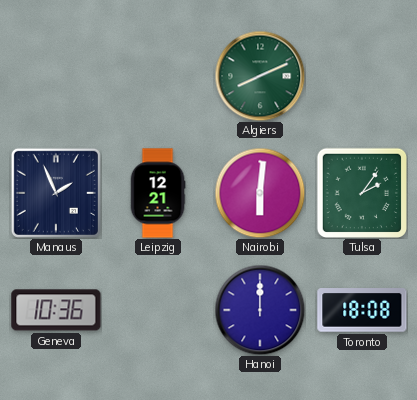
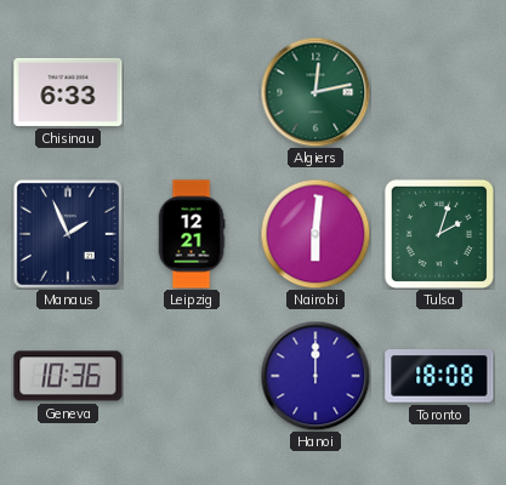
Chisinau: none -> 6:33 (68, 92)
Algiers: 8:11 -> 12:13 (315, 92)
Tulsa: 2:06 -> 2:03 (438, 233)
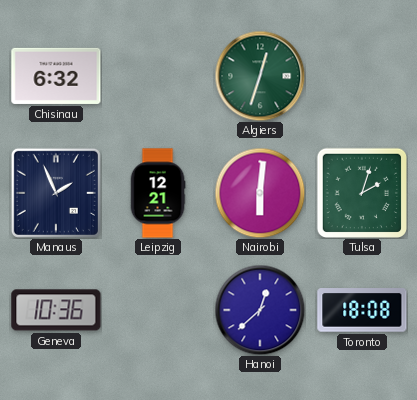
Chisinau: 6:33 -> 6:32 (56, 76)
Algiers: 12:13 -> 12:33 (260, 76)
Hanoi: 12:00 -> 12:38 (260, 310)
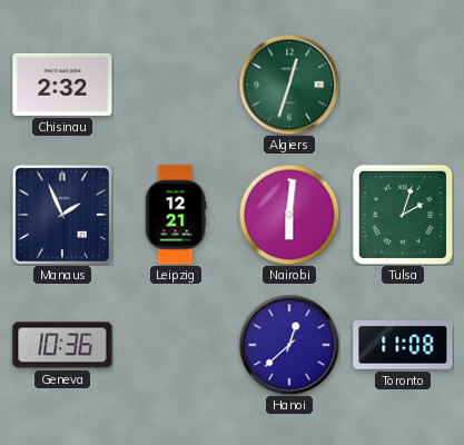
Chisinau: 6:32 -> 2:32 (62, 85)
Toronto: 18:08 -> 11:08 (403, 346)
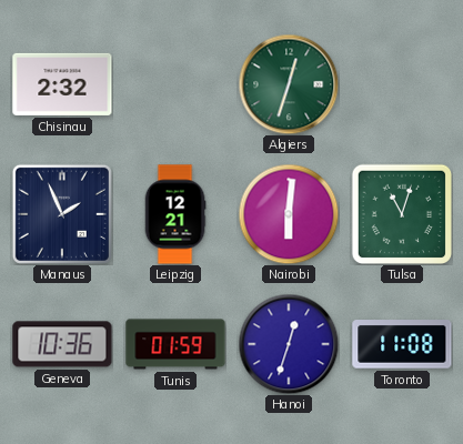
Tulsa: 2:03 -> 11:03 (401, 213)
Tunis: none -> 01:59 (175, 344)
Hanoi: 12:38 -> 12:33 (289, 344)
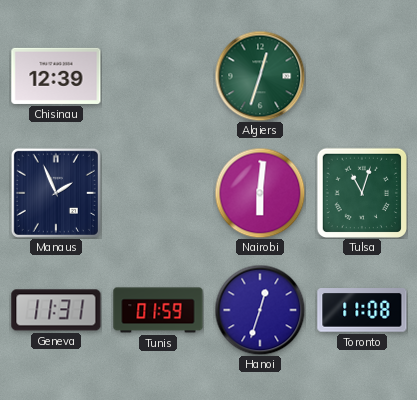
Chisinau: 2:32 -> 12:39 (56, 76)
Leipzig: 12:21 -> none (175, 214)
Geneva: 10:36 -> 11:31 (56, 310)
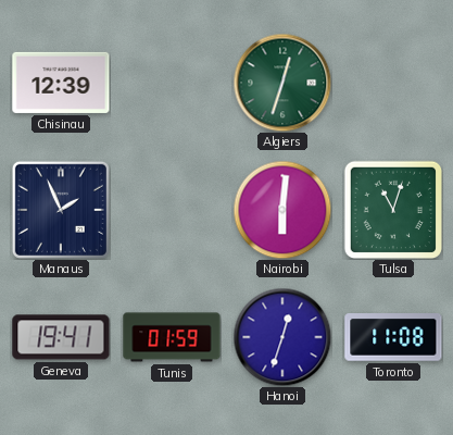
Geneva: 11:31 -> 19:41 (61, 337)
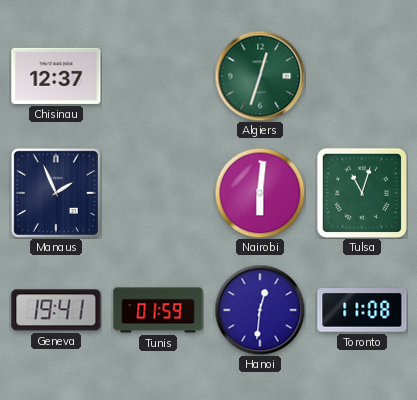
Chisinau: 12:39 -> 12:37 (56, 76)
Hanoi: 12:33 -> 12:31 (260, 310)
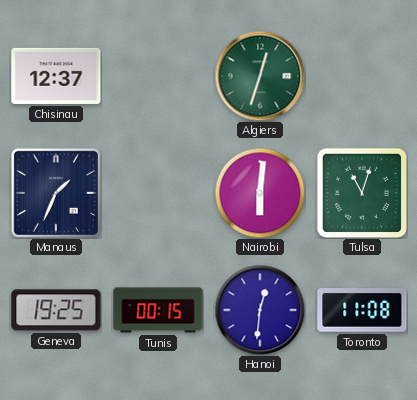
Manaus: 1:56 -> 1:34 (56, 193)
Geneva: 19:41 -> 19:25 (56, 310)
Tunis: 01:59 -> 00:15 (158, 310)
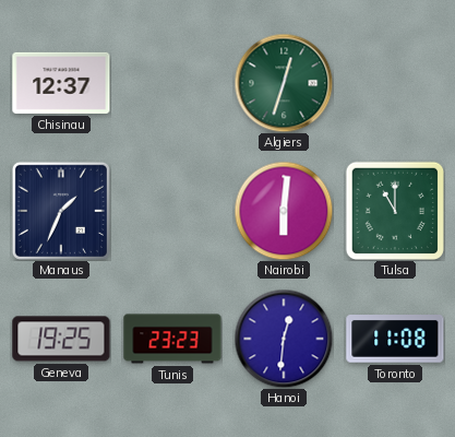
Tulsa: 11:03 -> 11:00 (394, 210)
Tunis: 00:15 -> 23:23 (172, 339)
